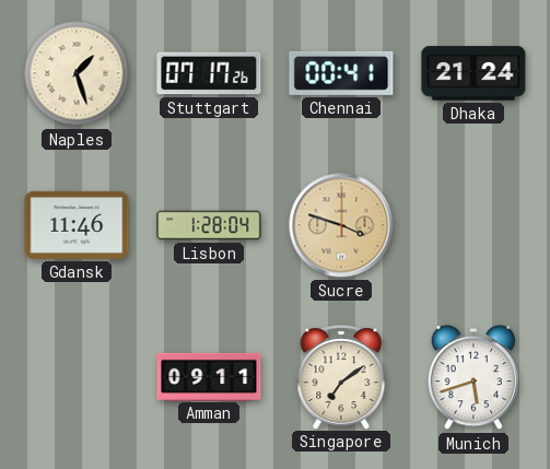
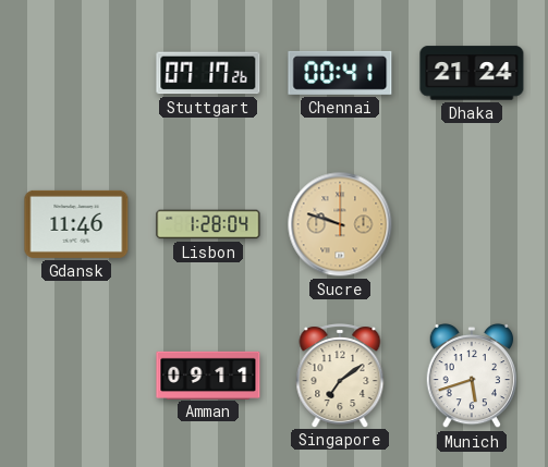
Naples: 1:27 -> none (77, 73)
Sucre: 3:48 -> 9:48 (340, 224)
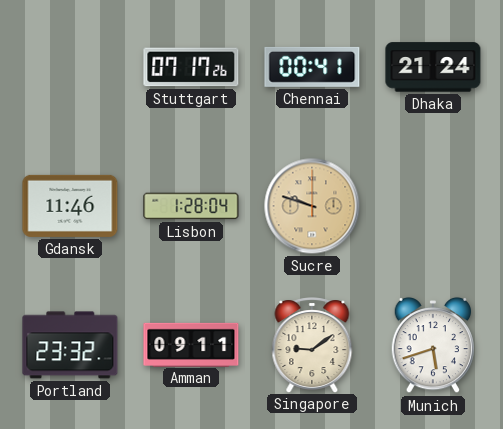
Portland: none -> 23:32 (70, 345)
Singapore: 7:09 -> 9:09 (312, 345)
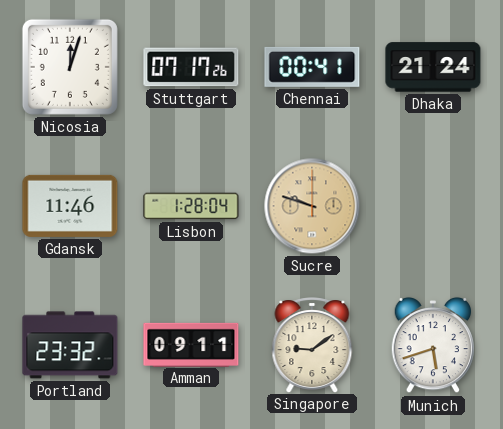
Nicosia: none -> 12:03 (70, 67)
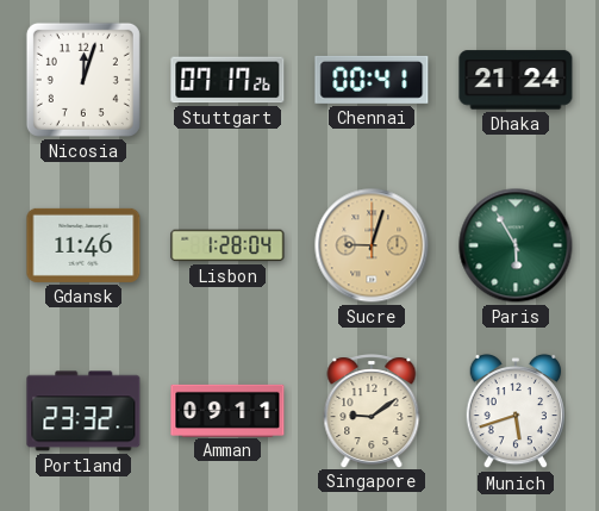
Sucre: 9:48 -> 9:03 (372, 245)
Paris: none -> 5:55 (516, 245)
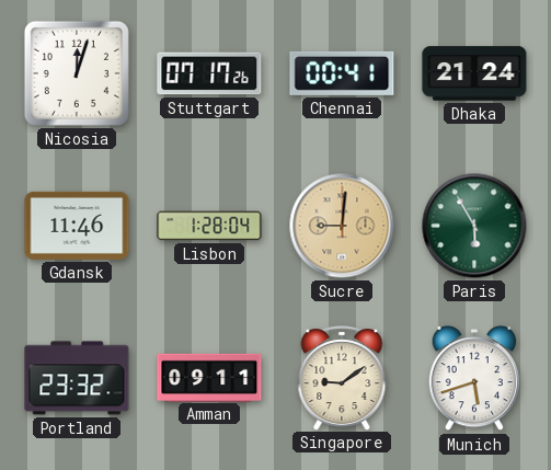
Sucre: 9:03 -> 9:01 (342, 226)
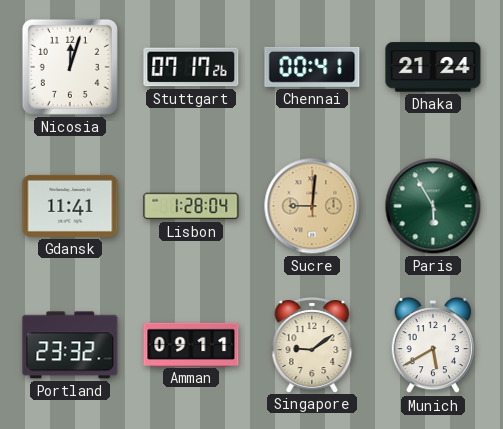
Gdansk: 11:46 -> 11:41 (70, 206)
Munich: 5:42 -> 5:40 (432, 345)
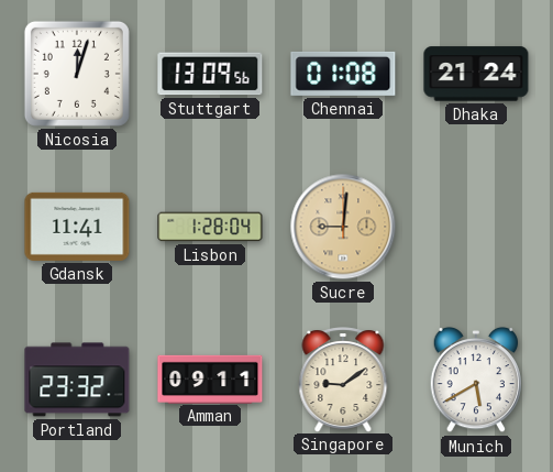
Stuttgart: 07:17 -> 13:09 (210, 74)
Chennai: 00:41 -> 01:08 (343, 74)
Paris: 5:55 -> none (433, 206)
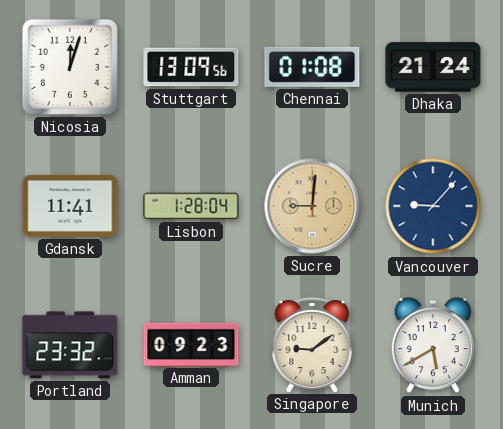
Vancouver: none -> 9:07 (433, 206)
Amman: 09:11 -> 09:23 (191, 344)
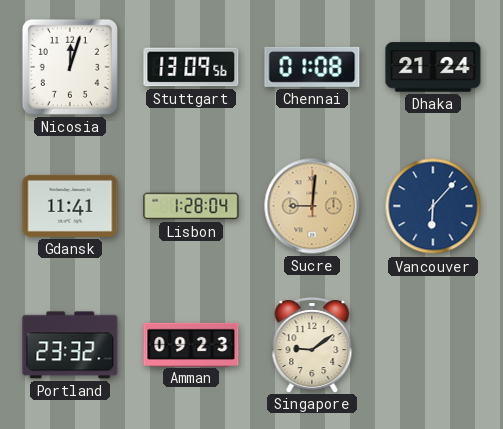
Vancouver: 9:07 -> 6:07 (433, 206)
Munich: 5:40 -> none (432, 345)
